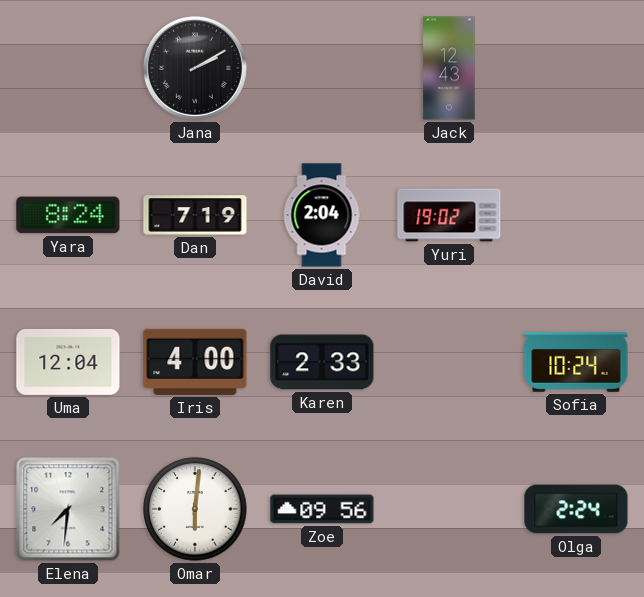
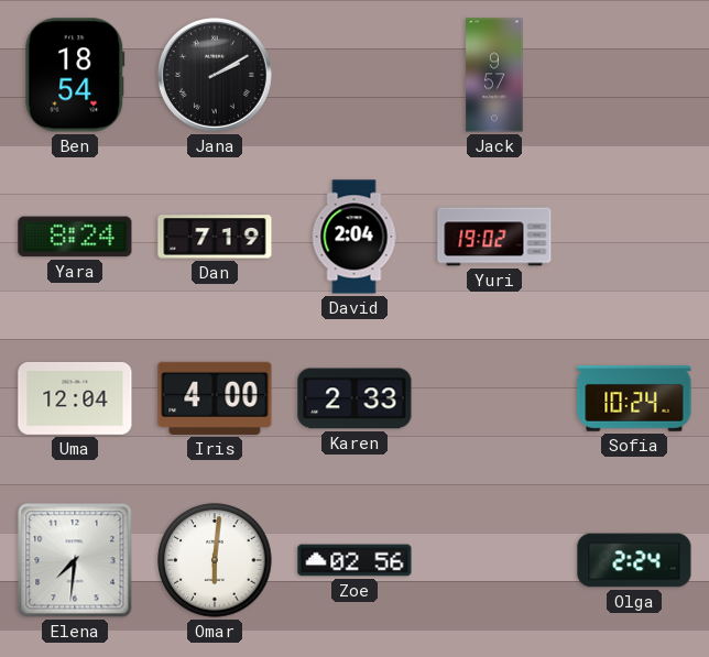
Ben: none -> 18:54 (75, 75)
Jack: 12:43 -> 9:57 (494, 75)
Zoe: 09:56 -> 02:56 (354, 560)
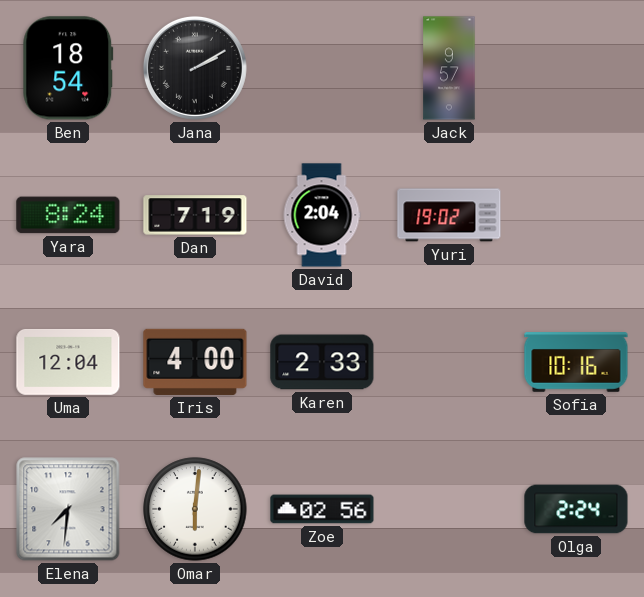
Sofia: 10:24 -> 10:16 (576, 362)
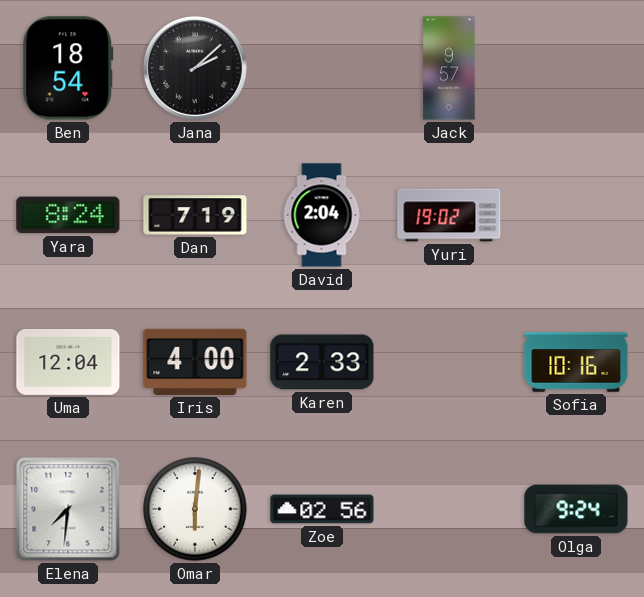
Jana: 2:10 -> 2:08 (195, 68)
Olga: 2:24 -> 9:24 (576, 509)
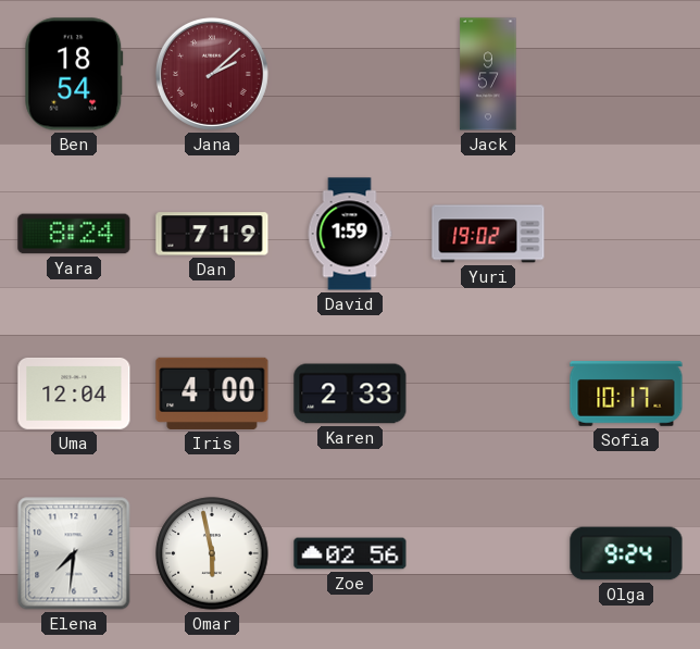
Jana dial: black -> burgundy (212, 74)
David: 2:04 -> 1:59 (350, 234)
Sofia: 10:16 -> 10:17 (626, 394)
Omar: 6:01 -> 5:58 (212, 553)
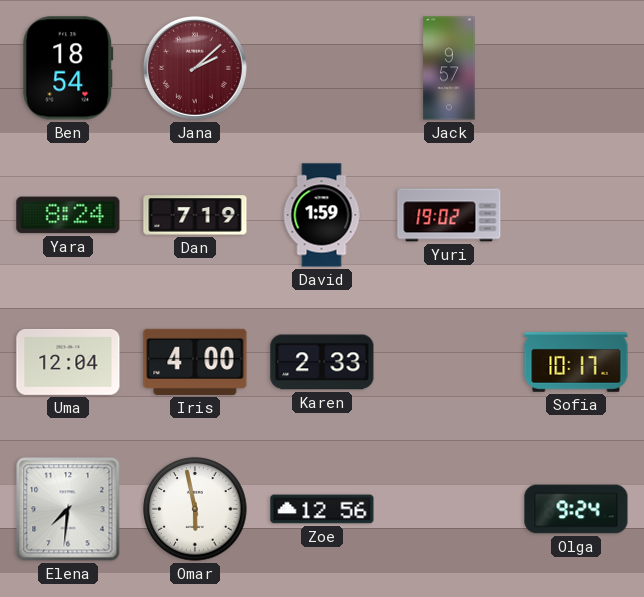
Zoe: 02:56 -> 12:56 (322, 509)
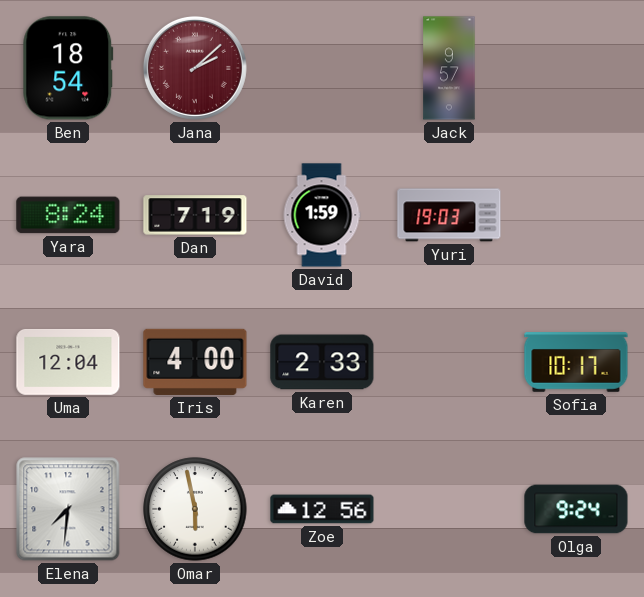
Yuri: 19:02 -> 19:03 (449, 215)
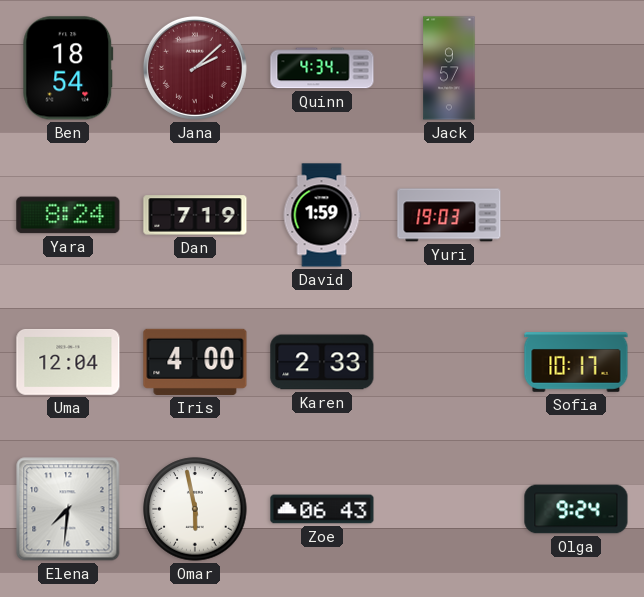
Quinn: none -> 4:34 (322, 68)
Zoe: 12:56 -> 06:43 (322, 509)
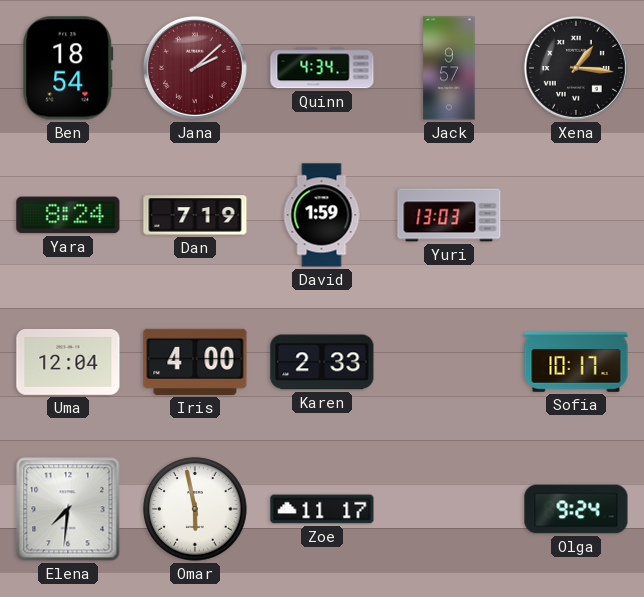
Xena: none -> 1:16 (576, 68)
Yuri: 19:03 -> 13:03 (449, 215)
Zoe: 06:43 -> 11:17 (322, 509)
